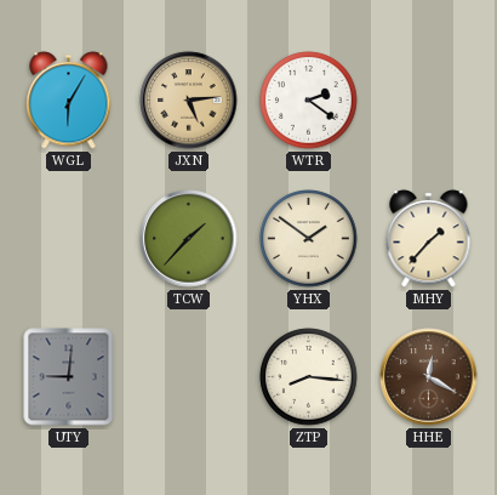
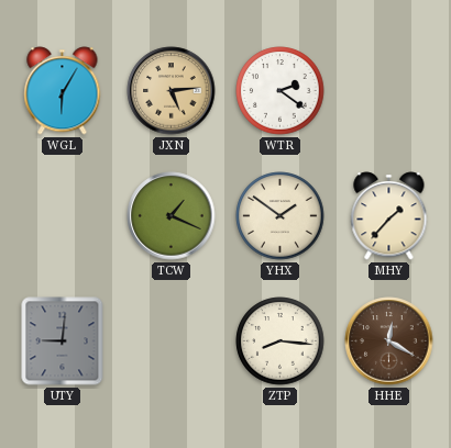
TCW: 1:37 -> 1:19 (172, 216)
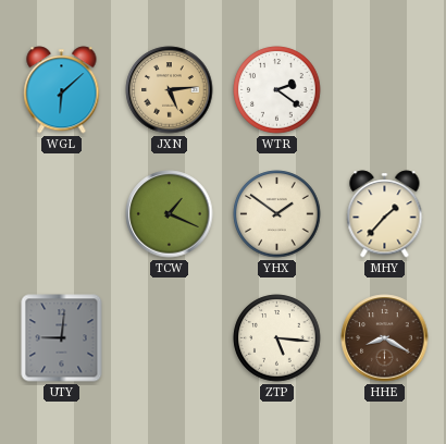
WGL: 6:05 -> 6:08 (62, 90)
ZTP: 8:16 -> 5:16 (277, 338)
HHE: 12:20 -> 8:20 (385, 338)
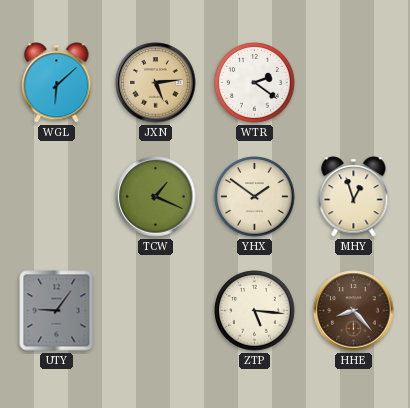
MHY: 1:37 -> 12:57 (354, 197)
UTY: 9:01 -> 9:06 (57, 311)
HHE: 8:20 -> 8:23 (354, 311)
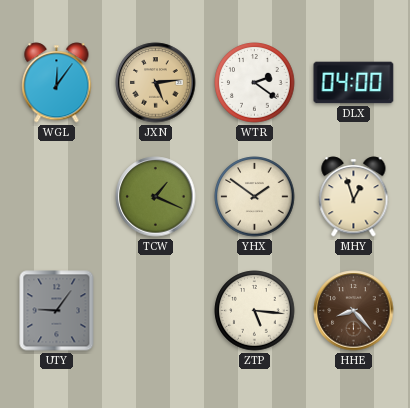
WGL: 6:08 -> 12:06 (57, 83)
DLX: none -> 04:00 (354, 83)
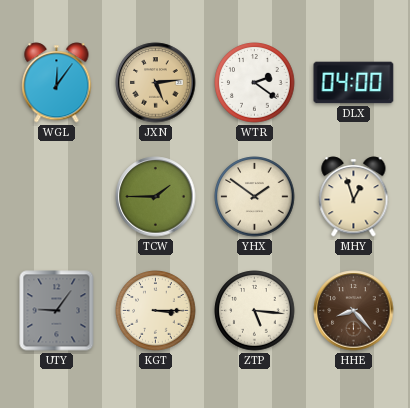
TCW: 1:19 -> 1:45 (156, 197)
KGT: none -> 3:15 (156, 311)
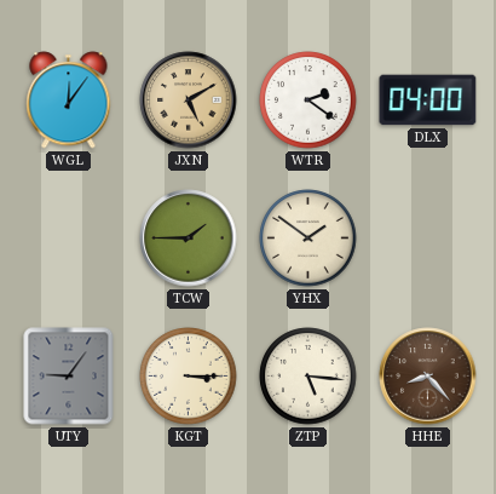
JXN: 5:14 -> 5:10 (189, 100)
MHY: 12:57 -> none (354, 197)
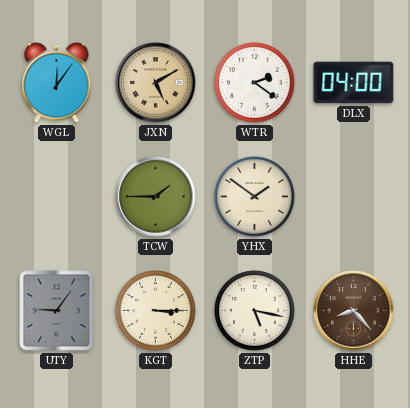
ZTP: 5:16 -> 5:17 (255, 311)
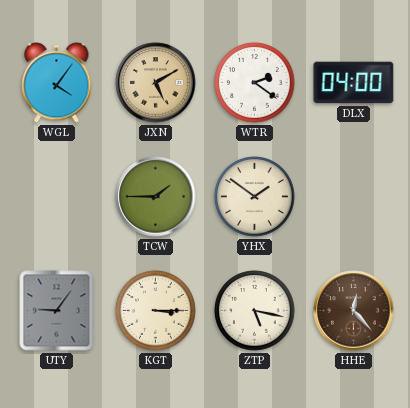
WGL: 12:06 -> 4:06 (57, 83)
HHE: 8:23 -> 12:23 (354, 311)
